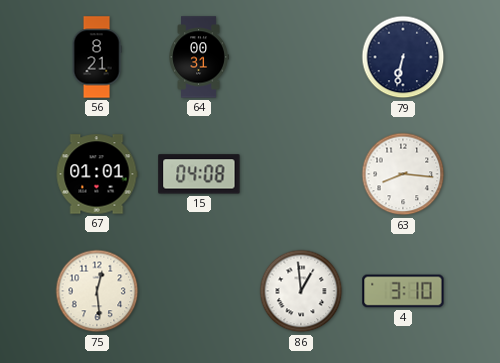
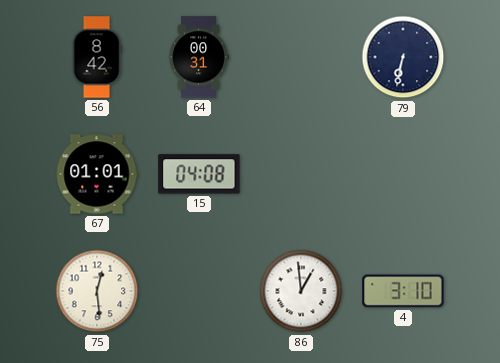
56: 8:21 -> 8:42 (97, 57)
63: 8:16 -> none (403, 174)
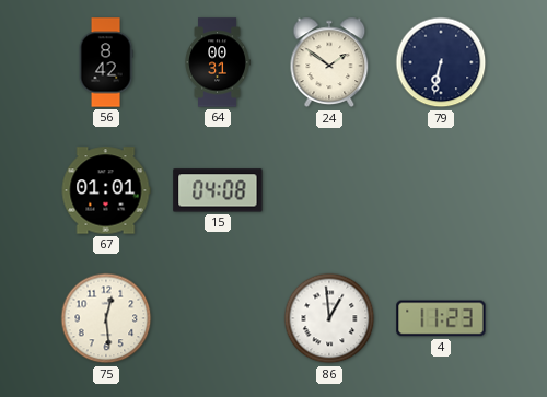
24: none -> 1:51 (329, 62)
4: 3:10 -> 11:23 (441, 318)
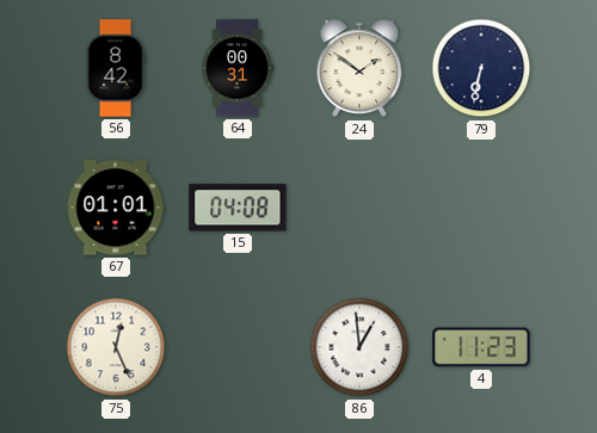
75: 12:29 -> 12:26 (116, 347)
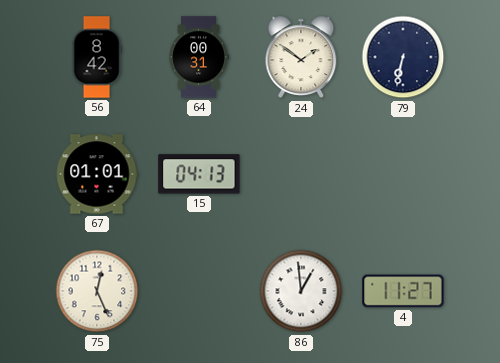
15: 04:08 -> 04:13 (199, 174)
4: 11:23 -> 11:27 (403, 291)
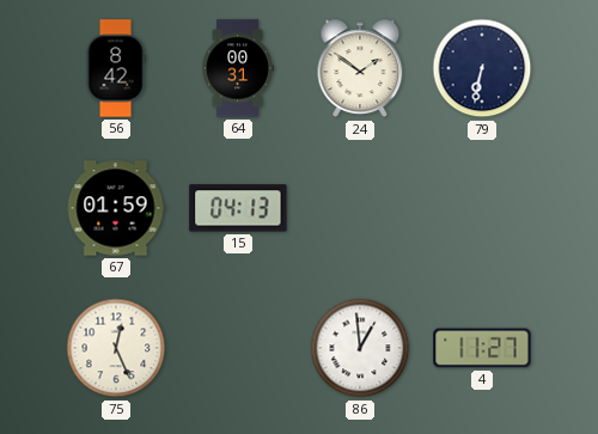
67: 01:01 -> 01:59 (116, 208)
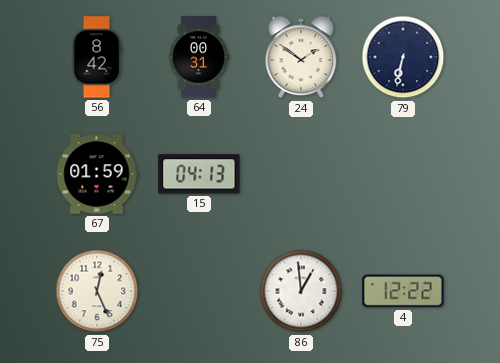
4: 11:27 -> 12:22 (403, 291)
